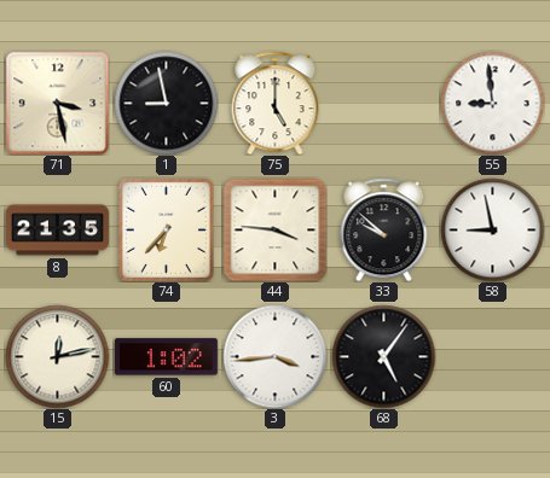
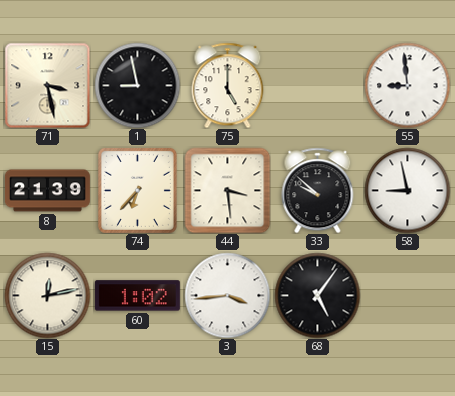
8: 21:35 -> 21:39 (47, 191)
44: 3:46 -> 3:29 (227, 190)
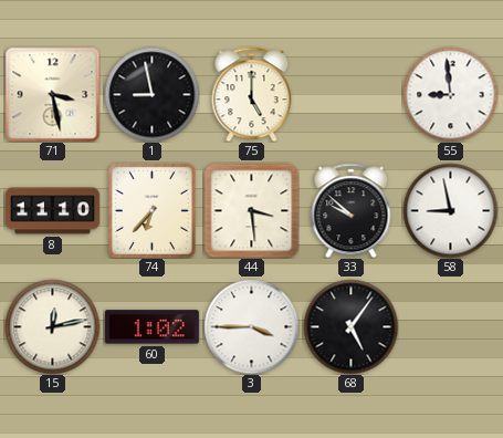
8: 21:39 -> 11:10 (52, 211)
3: 3:44 -> 3:45 (251, 326)
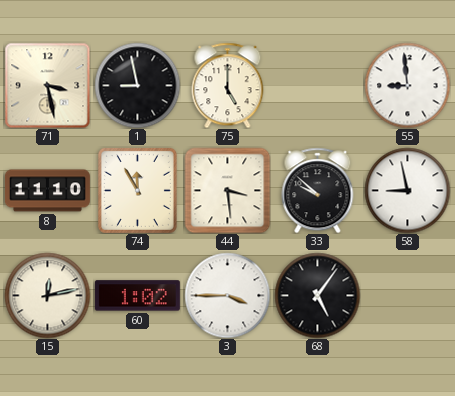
74: 6:37 -> 11:55 (137, 190)
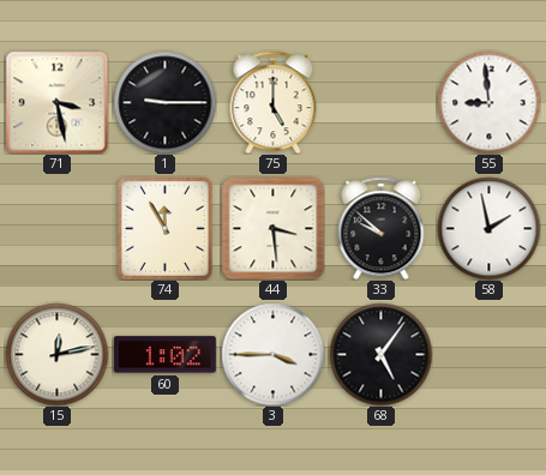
1: 8:58 -> 9:15 (164, 102)
8: 11:10 -> none (47, 191)
58: 8:58 -> 1:58 (488, 228)
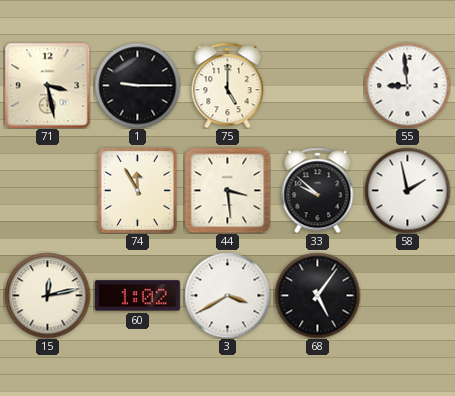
3: 3:45 -> 3:40 (227, 295)
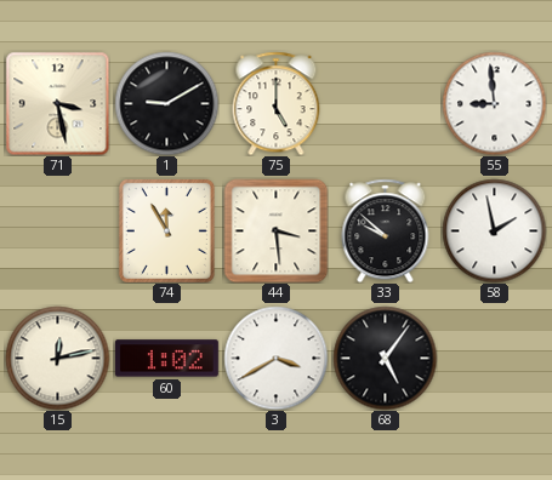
1: 9:15 -> 9:10 (166, 103)
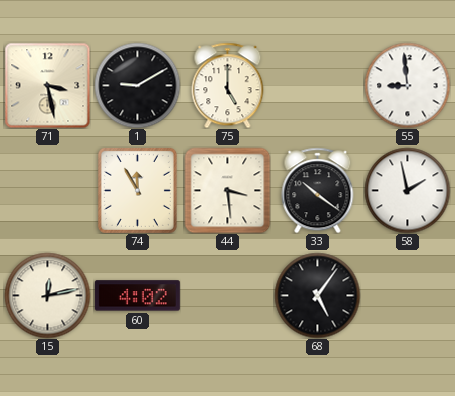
33: 9:52 -> 10:21 (318, 190)
60: 1:02 -> 4:02 (137, 296)
3: 3:40 -> none (275, 358)
